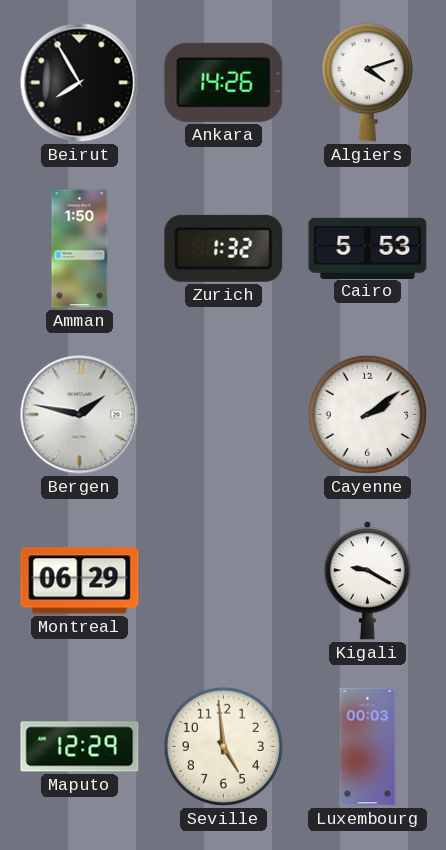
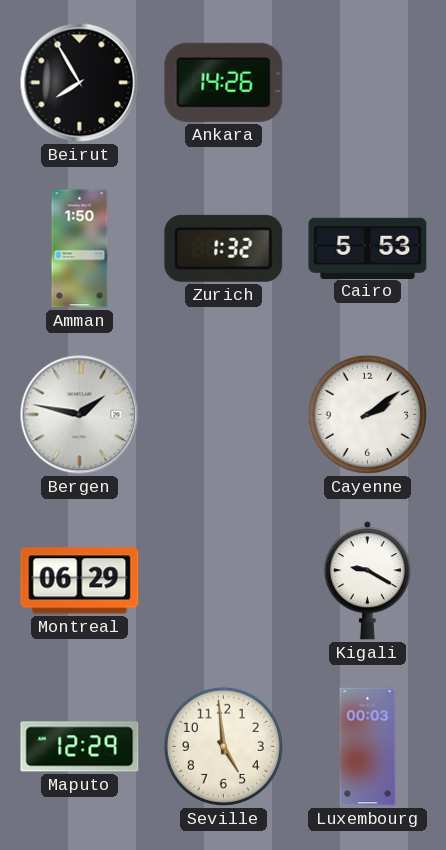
Algiers: 4:12 -> none (367, 83)
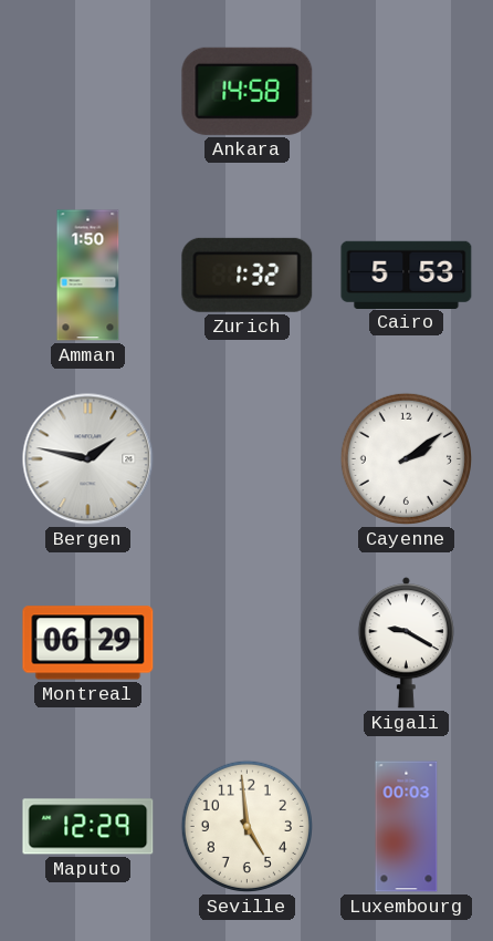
Beirut: 7:55 -> none (80, 83)
Ankara: 14:26 -> 14:58 (248, 91)
